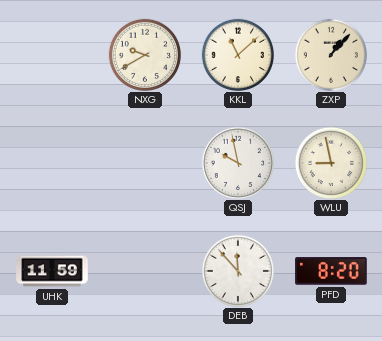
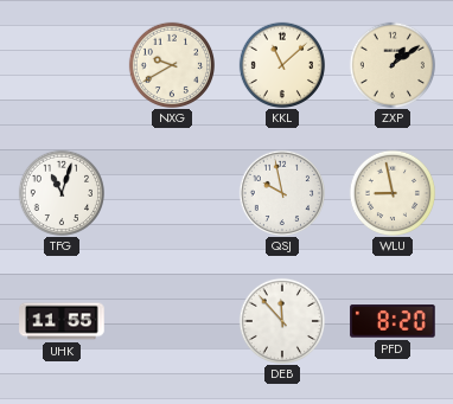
ZXP: 1:07 -> 1:09 (391, 64)
TFG: none -> 11:03 (60, 192)
UHK: 11:59 -> 11:55 (62, 321)
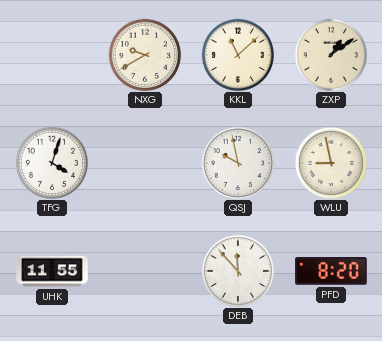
TFG: 11:03 -> 4:03 (51, 162)
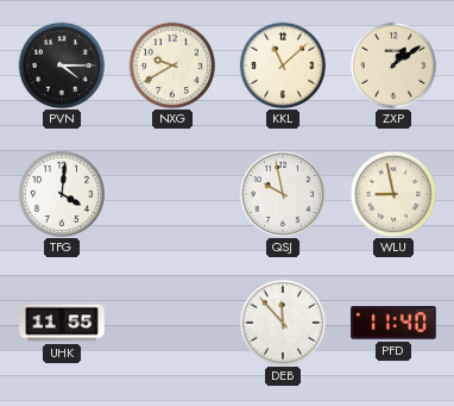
PVN: none -> 4:15 (61, 64)
TFG: 4:03 -> 4:01 (61, 193)
PFD: 8:20 -> 11:40 (393, 323)
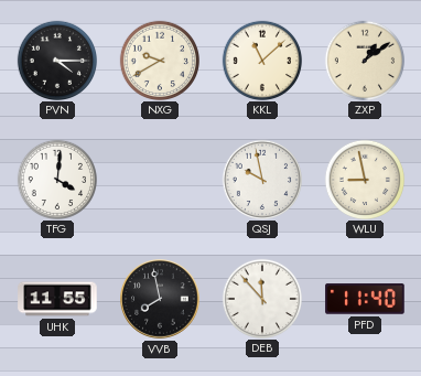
VVB: none -> 7:58 (160, 299)
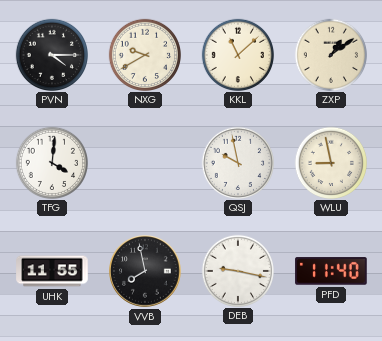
DEB: 11:53 -> 9:17 (237, 270)
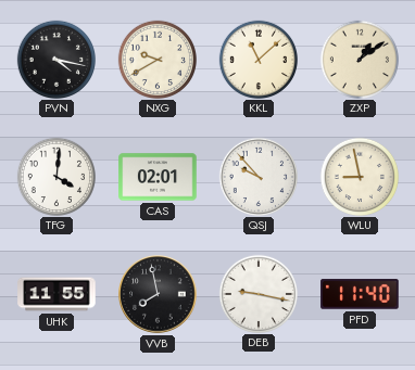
PVN: 4:15 -> 4:17 (55, 59)
CAS: none -> 02:01 (158, 177)
QSJ: 9:58 -> 9:53 (257, 176)
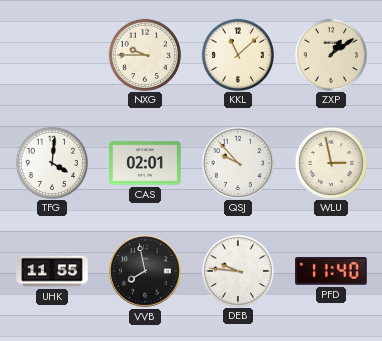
PVN: 4:17 -> none (55, 59)
NXG: 9:40 -> 9:45 (144, 54)
WLU: 8:58 -> 2:58 (330, 162)
DEB: 9:17 -> 9:46 (237, 270)
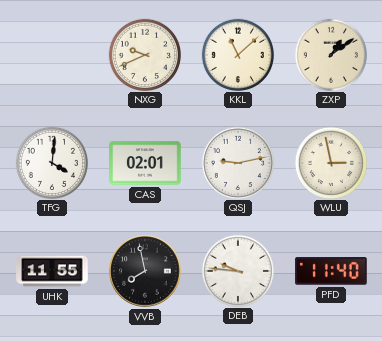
NXG: 9:45 -> 9:41 (144, 54)
QSJ: 9:53 -> 9:13 (237, 162)
